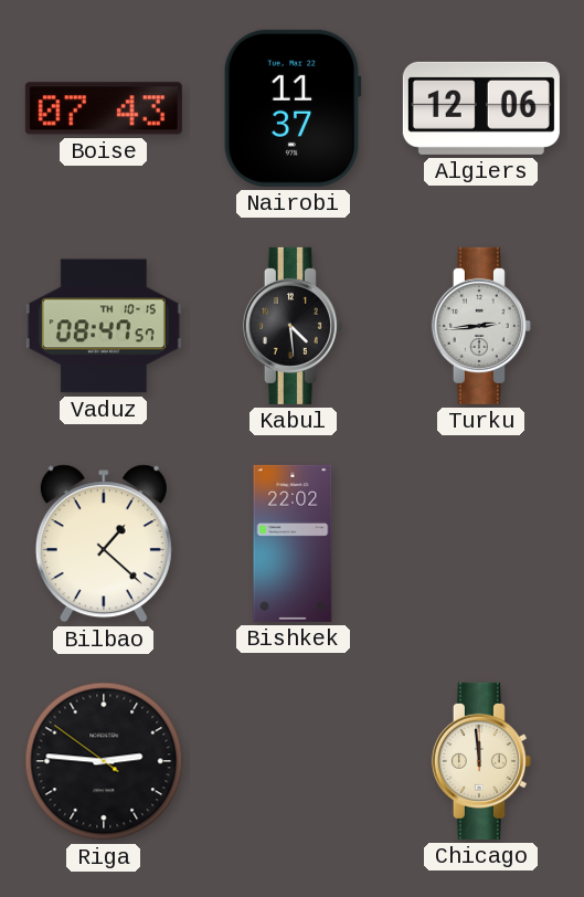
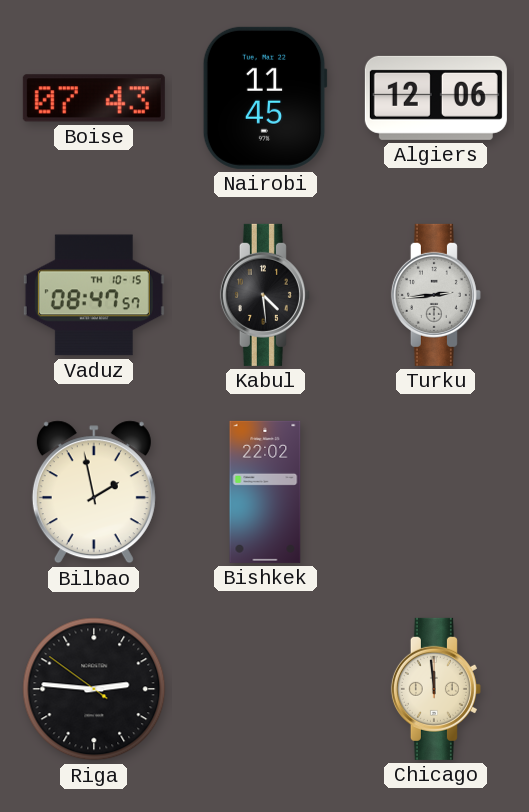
Nairobi: 11:37 -> 11:45 (265, 98)
Bilbao: 1:22 -> 1:58 (94, 492)
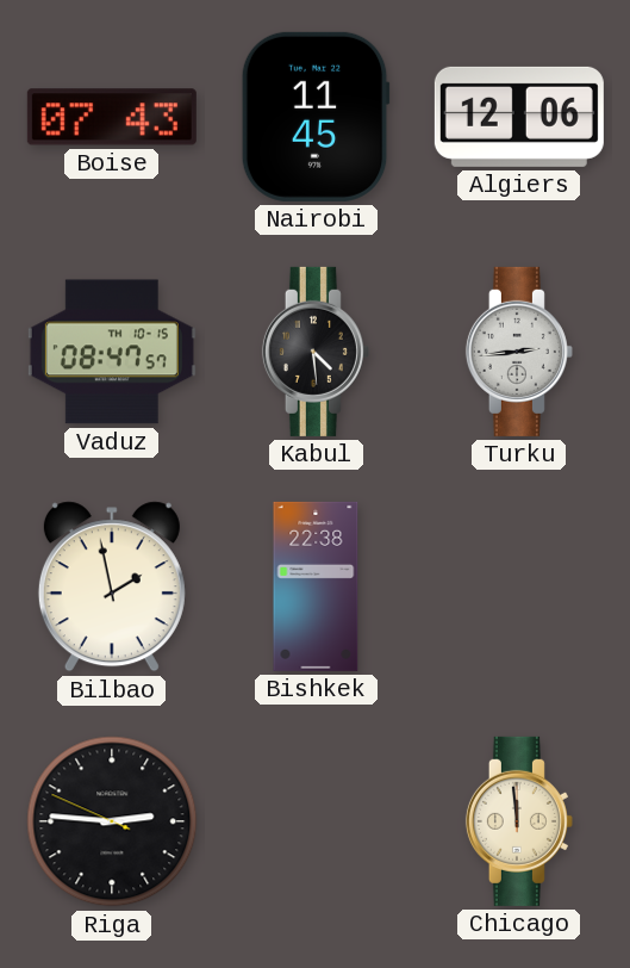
Bishkek: 22:02 -> 22:38 (316, 587)
Riga: 2:45:51 -> 2:45:49 (112, 821)
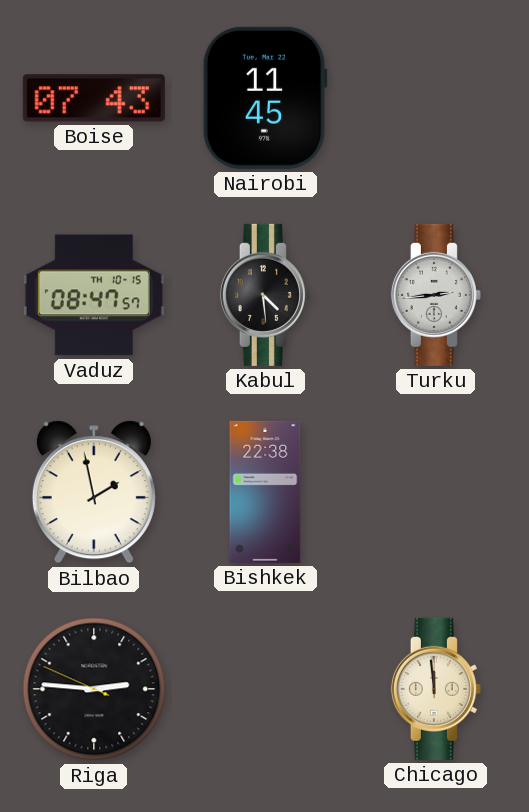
Algiers: 12:06 -> none (519, 117)
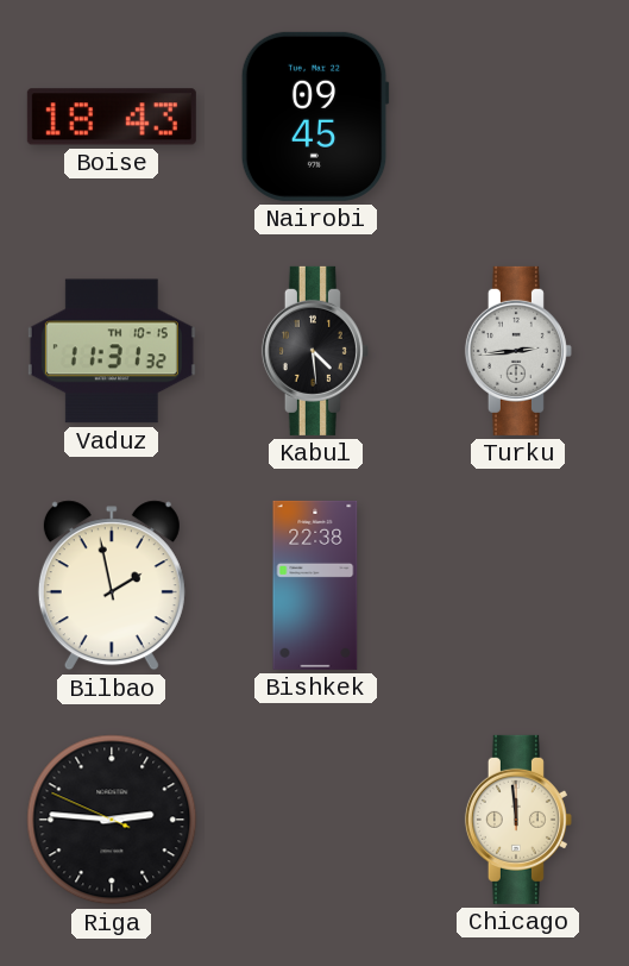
Boise: 07:43 -> 18:43 (112, 117)
Nairobi: 11:45 -> 09:45 (315, 117)
Vaduz: 08:47 -> 11:31 (112, 351)
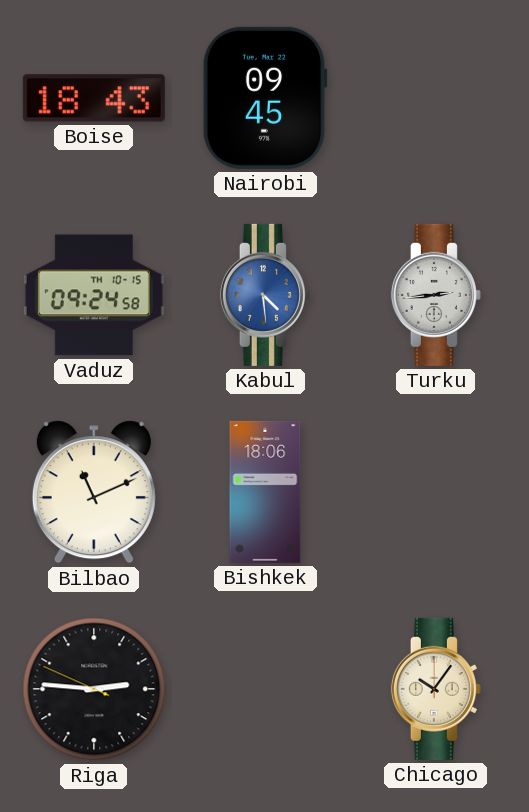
Vaduz: 11:31 -> 09:24 (94, 295)
Kabul dial: black -> blue (265, 295)
Bilbao: 1:58 -> 11:11 (94, 492)
Bishkek: 22:38 -> 18:06 (265, 492)
Chicago: 11:59 -> 10:06 (436, 689)
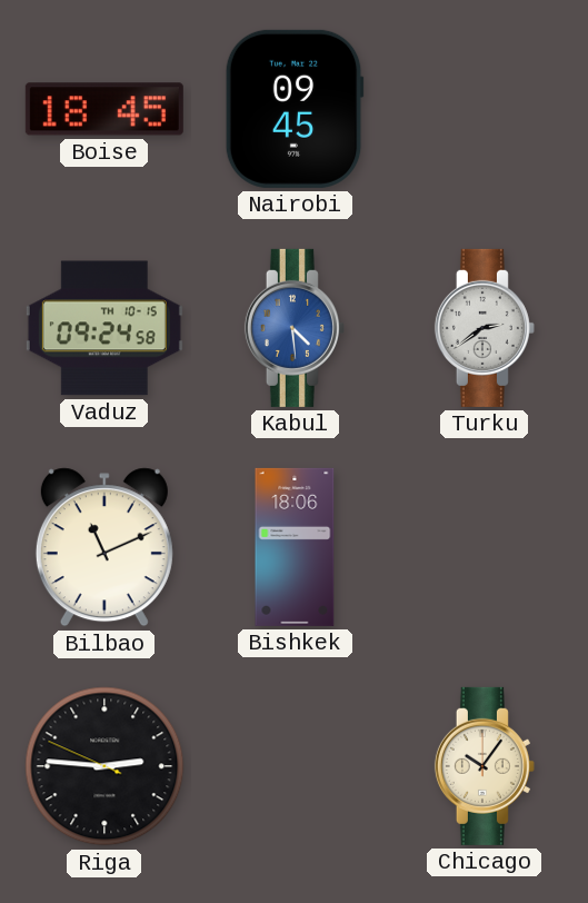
Boise: 18:43 -> 18:45 (104, 109)
Turku: 2:44 -> 2:39 (485, 328)
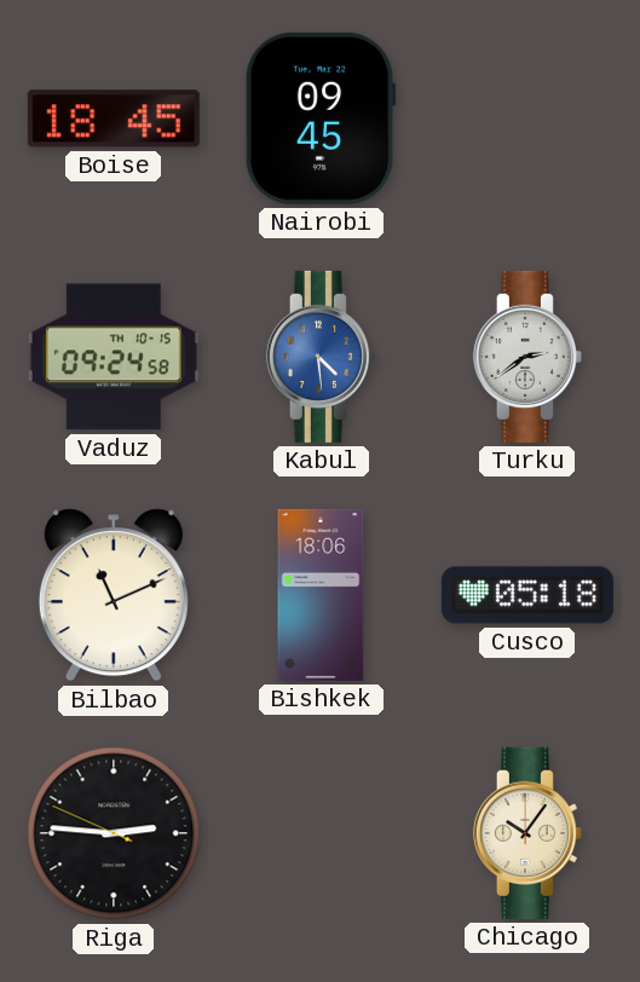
Cusco: none -> 05:18 (527, 595)
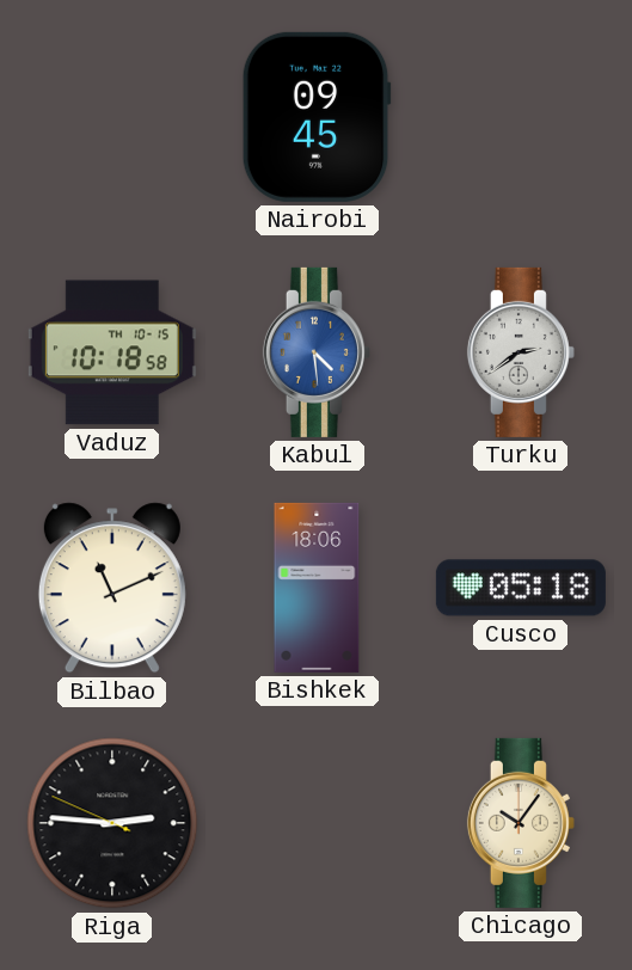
Boise: 18:45 -> none (114, 119)
Vaduz: 09:24 -> 10:18 (112, 352)
